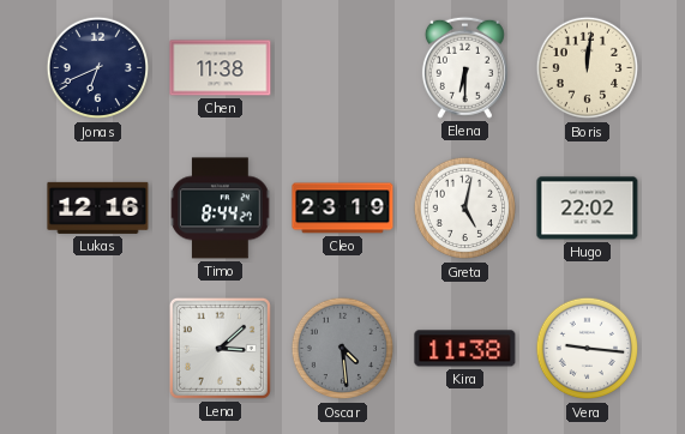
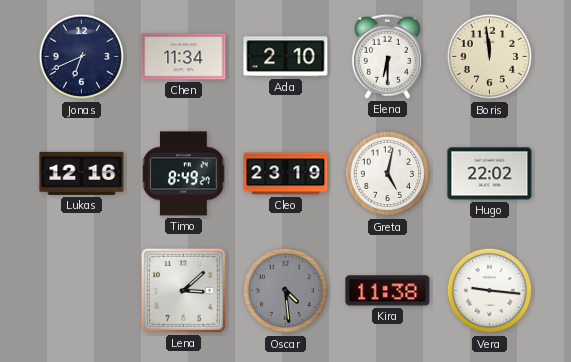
Chen: 11:38 -> 11:34 (184, 57)
Ada: none -> 2:10 (286, 57)
Boris: 12:01 -> 11:59 (490, 57)
Timo: 8:44 -> 8:49 (184, 174)
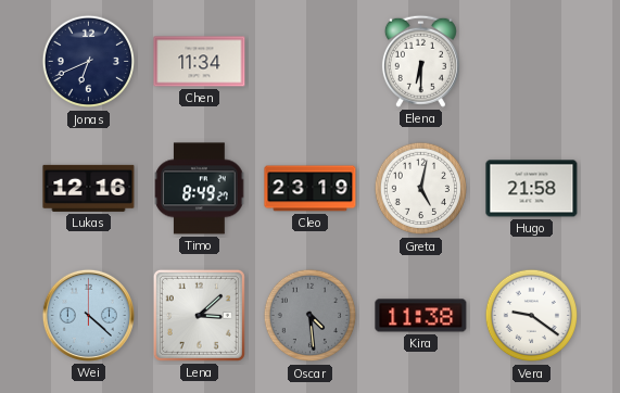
Ada: 2:10 -> none (286, 57)
Boris: 11:59 -> none (490, 57)
Hugo: 22:02 -> 21:58 (532, 189)
Wei: none -> 4:22 (88, 315)
Vera: 9:16 -> 9:21 (532, 316)
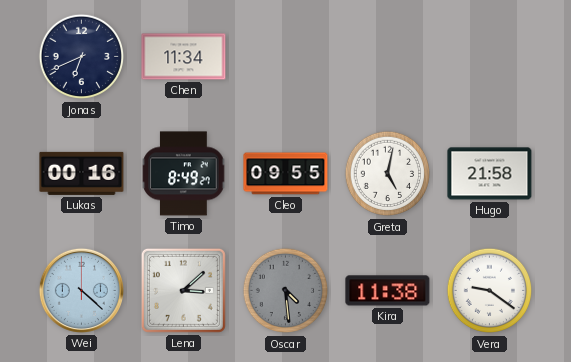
Elena: 6:30 -> none (420, 61)
Lukas: 12:16 -> 00:16 (82, 173)
Cleo: 23:19 -> 09:55 (286, 174)
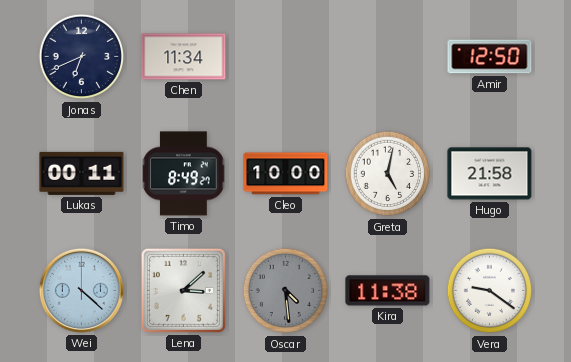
Amir: none -> 12:50 (490, 57)
Lukas: 00:16 -> 00:11 (82, 173)
Cleo: 09:55 -> 10:00 (286, 174)
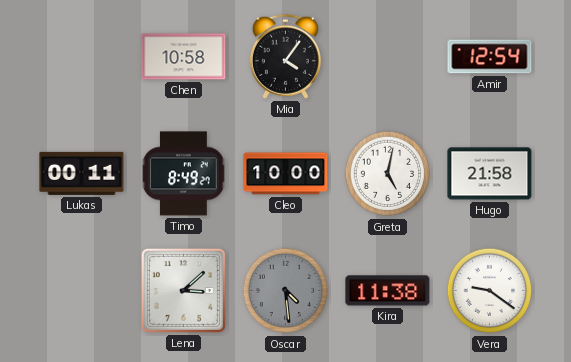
Jonas: 6:41 -> none (82, 57)
Chen: 11:34 -> 10:58 (184, 57)
Mia: none -> 4:06 (285, 56)
Amir: 12:50 -> 12:54 (490, 57)
Wei: 4:22 -> none (81, 290)
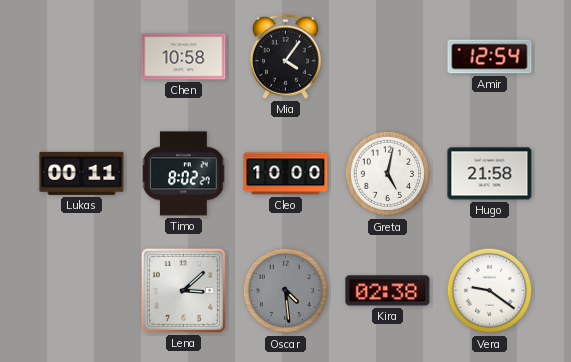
Timo: 8:49 -> 8:02 (184, 174)
Kira: 11:38 -> 02:38 (388, 291)
